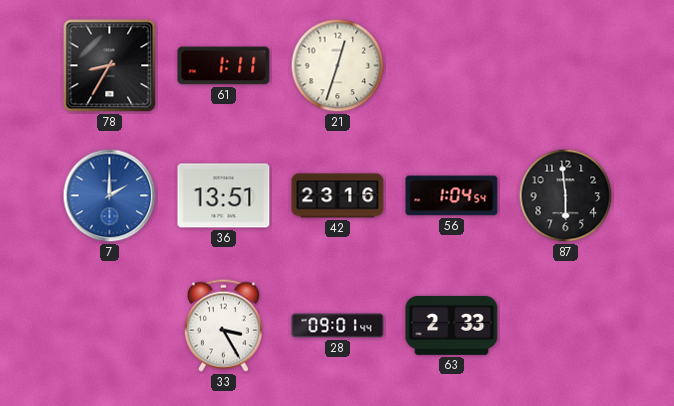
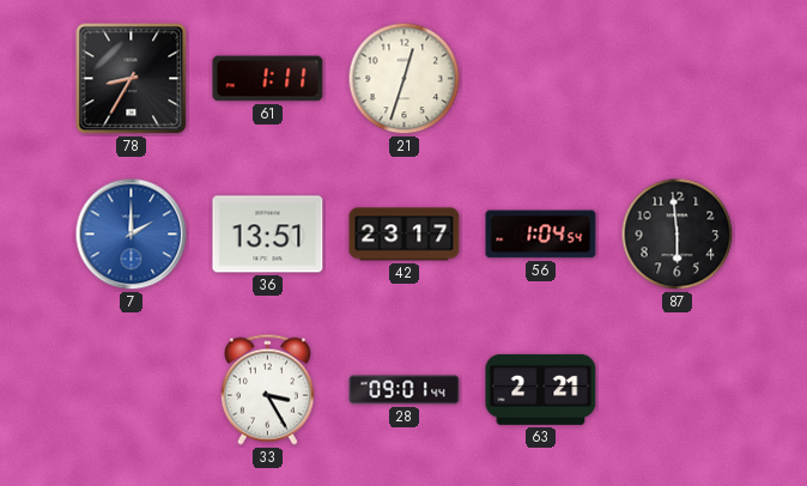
42: 23:16 -> 23:17 (405, 235)
63: 2:33 -> 2:21 (541, 389)
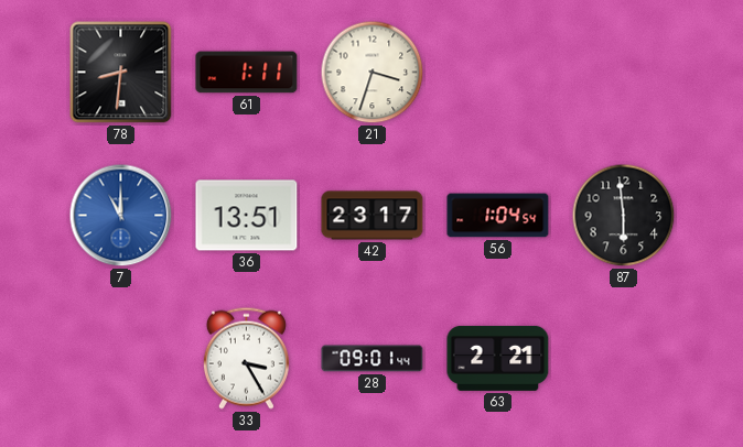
78: 8:35 -> 8:31 (121, 73)
21: 12:33 -> 3:33 (373, 73)
7: 2:00 -> 11:00 (121, 216)
